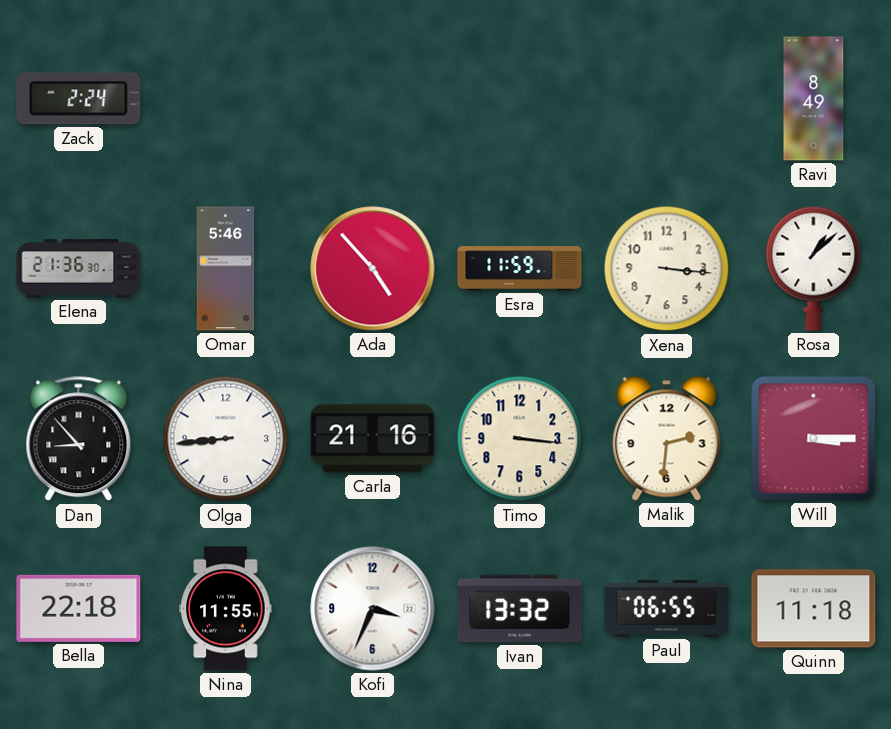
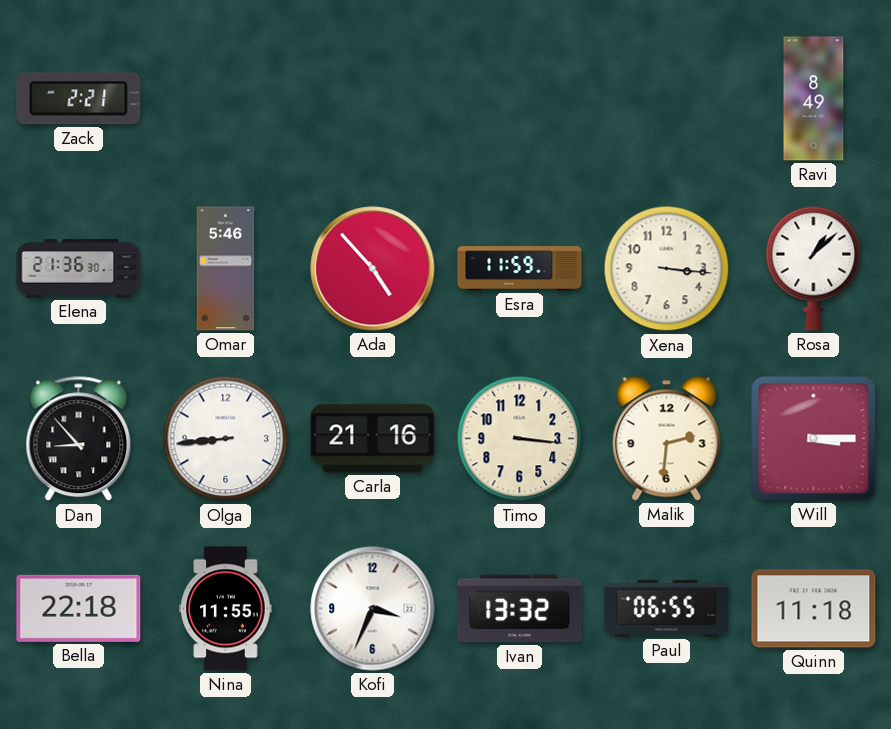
Zack: 2:24 -> 2:21 (79, 99)
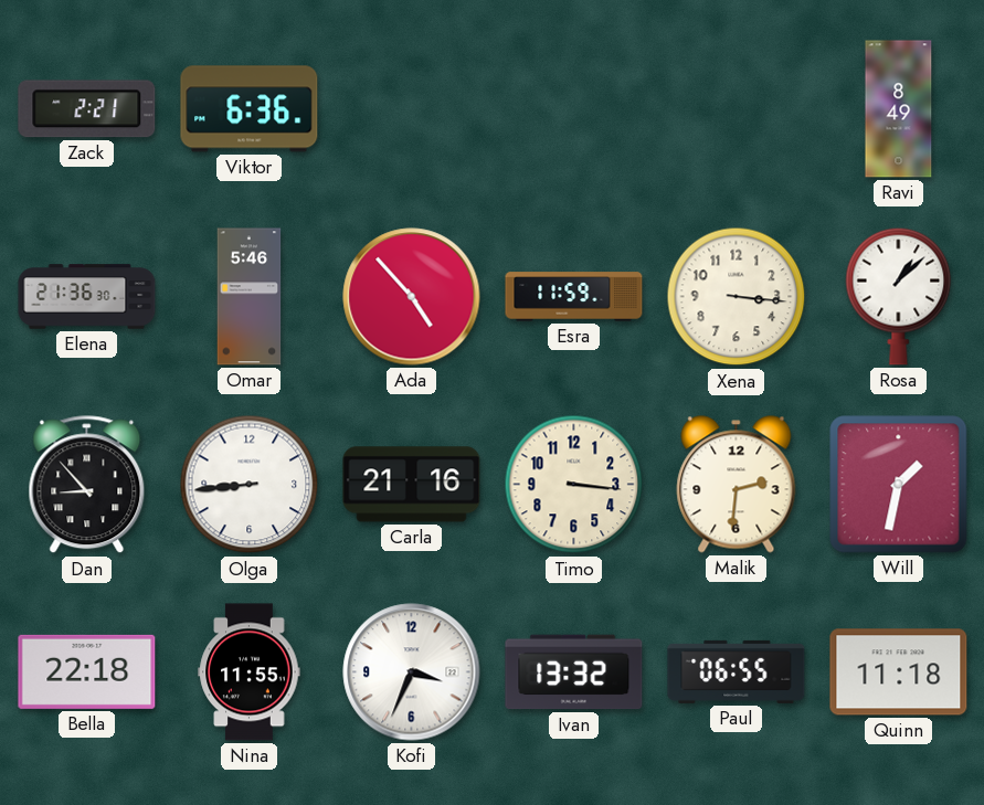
Viktor: none -> 6:36 (250, 109)
Will: 3:15 -> 1:32 (899, 485)
